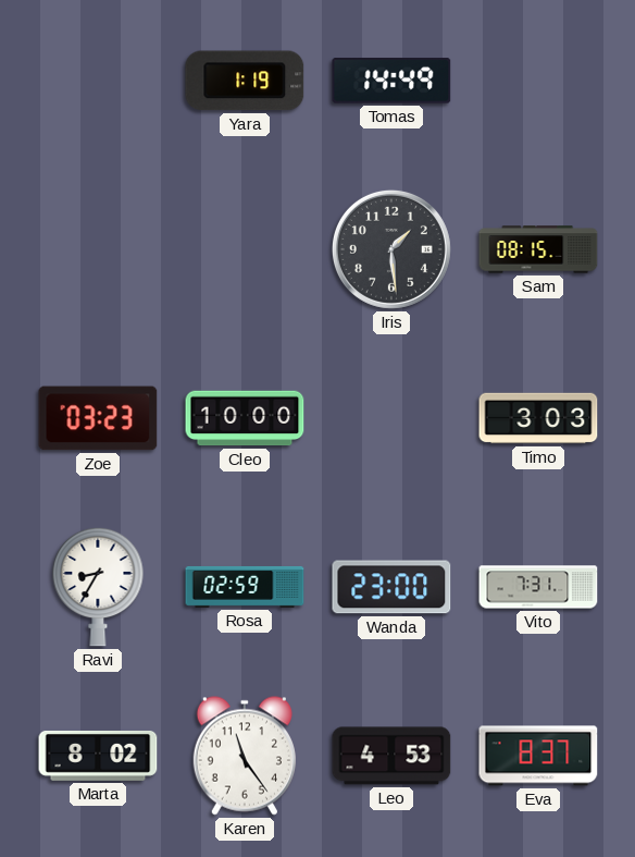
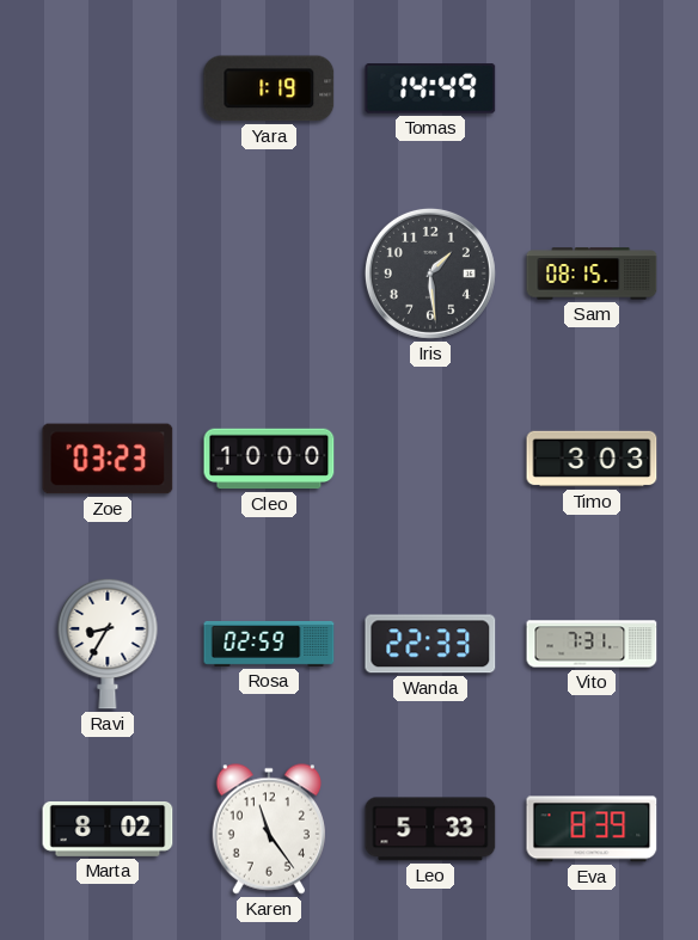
Wanda: 23:00 -> 22:33 (430, 644)
Leo: 4:53 -> 5:33 (430, 829)
Eva: 8:37 -> 8:39 (592, 829)
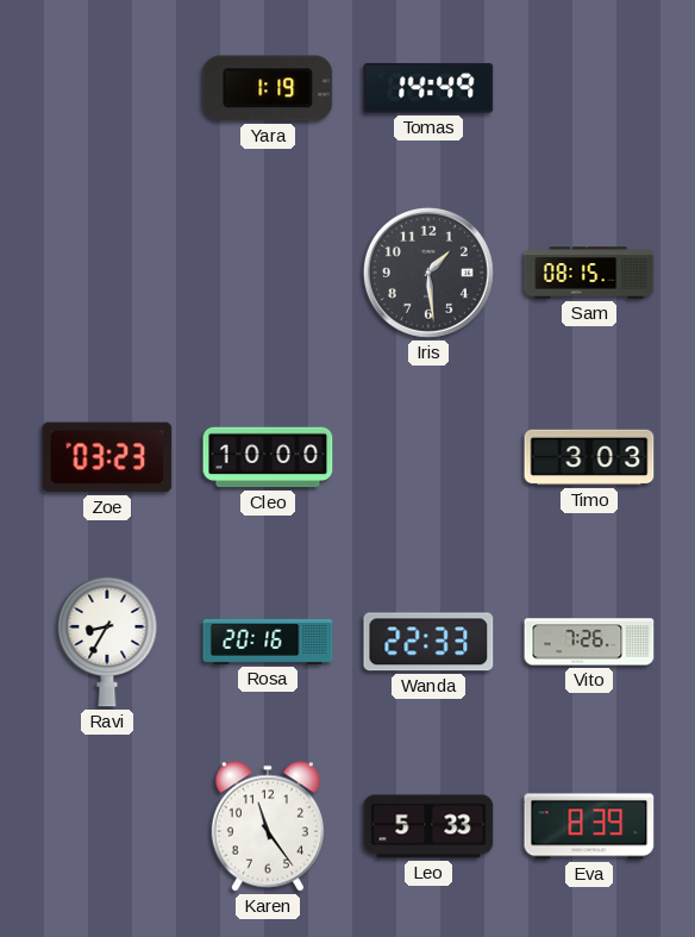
Rosa: 02:59 -> 20:16 (268, 642)
Vito: 7:31 -> 7:26 (589, 642)
Marta: 8:02 -> none (108, 829)
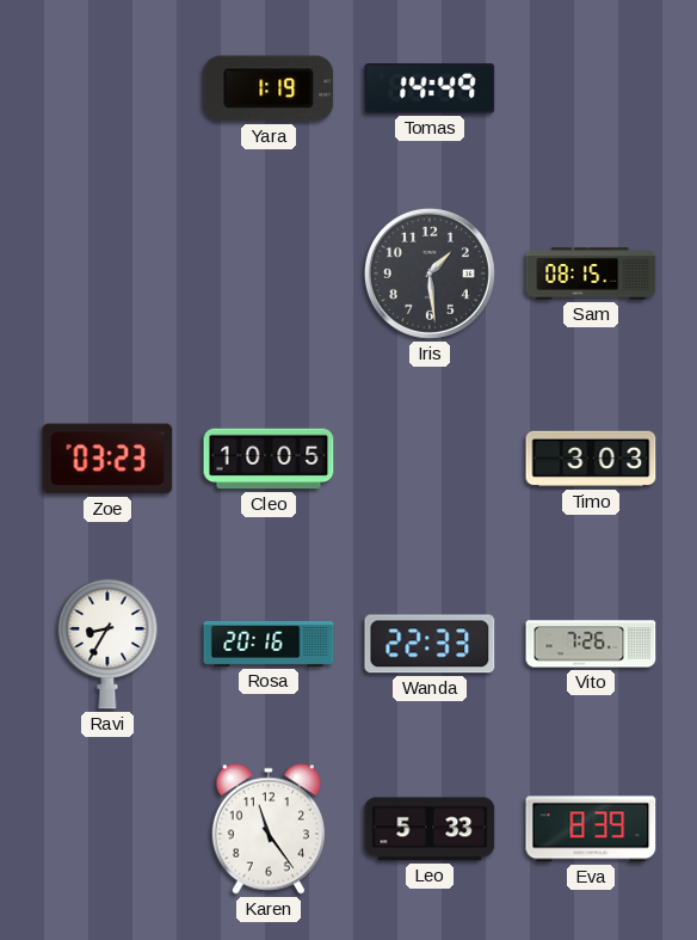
Cleo: 10:00 -> 10:05 (269, 459)
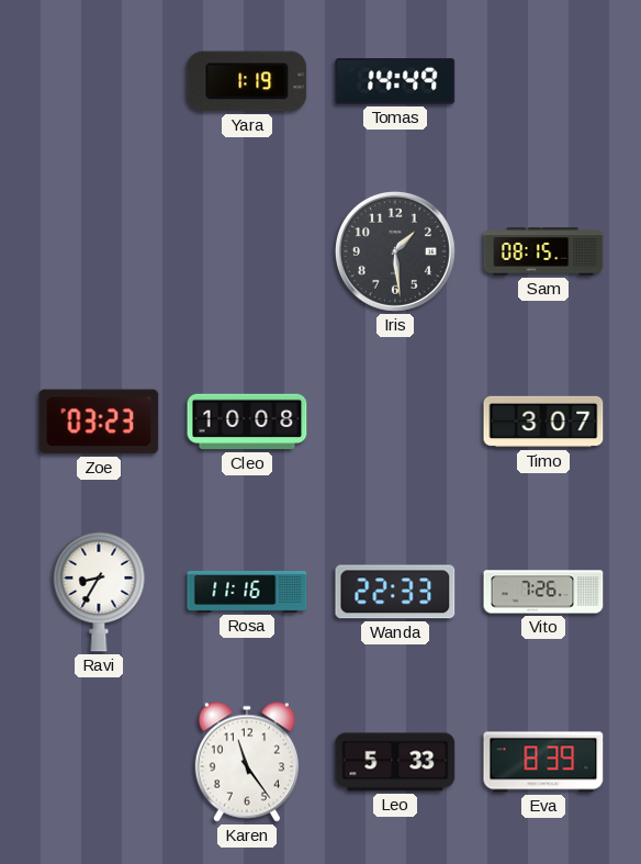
Cleo: 10:05 -> 10:08 (247, 422)
Timo: 3:03 -> 3:07 (543, 422)
Rosa: 20:16 -> 11:16 (247, 592)
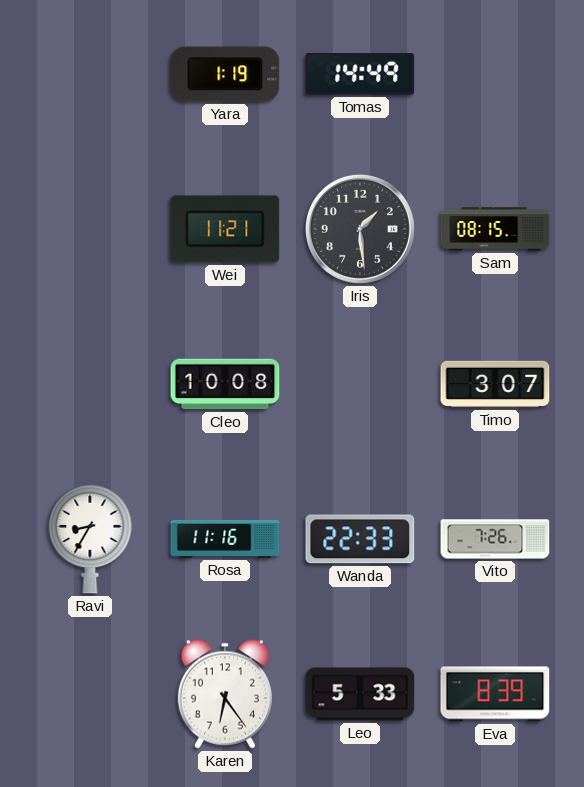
Wei: none -> 11:21 (225, 229)
Zoe: 03:23 -> none (99, 422)
Karen: 11:24 -> 6:24 (225, 694)
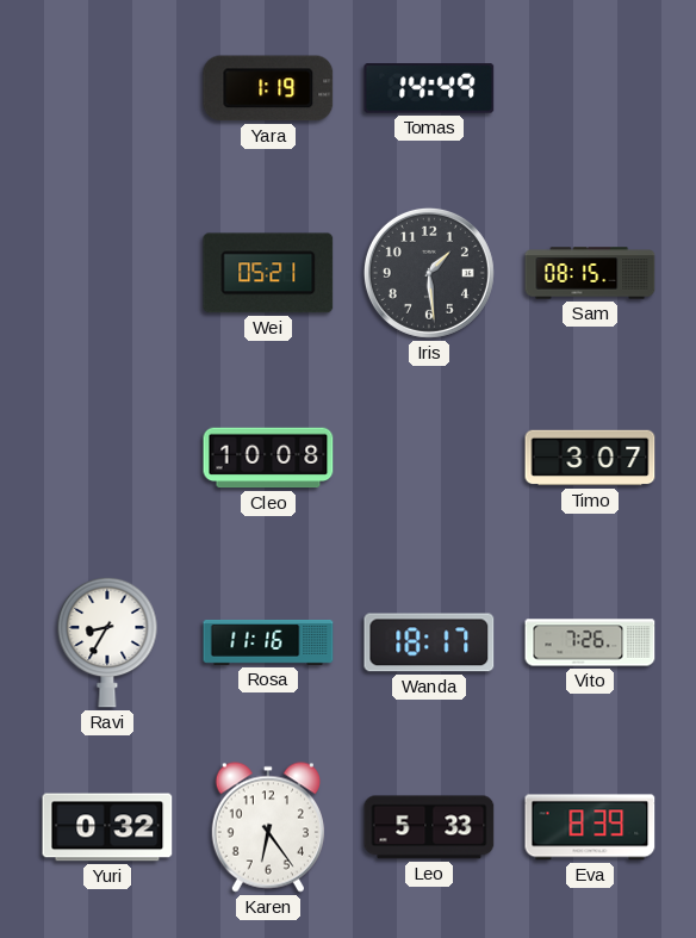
Wei: 11:21 -> 05:21 (268, 273)
Wanda: 22:33 -> 18:17 (429, 642)
Yuri: none -> 0:32 (107, 827)
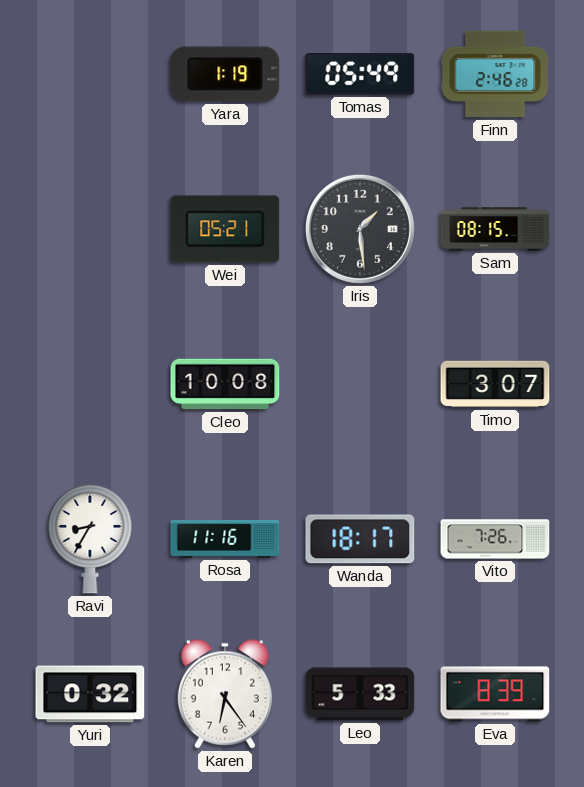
Tomas: 14:49 -> 05:49 (360, 74)
Finn: none -> 2:46 (495, 74)
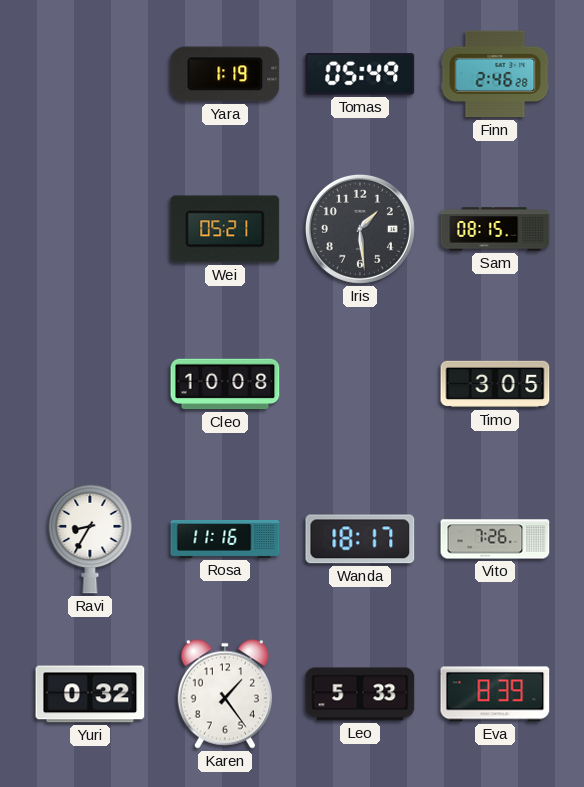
Timo: 3:07 -> 3:05 (495, 384)
Karen: 6:24 -> 1:24 (225, 694)
